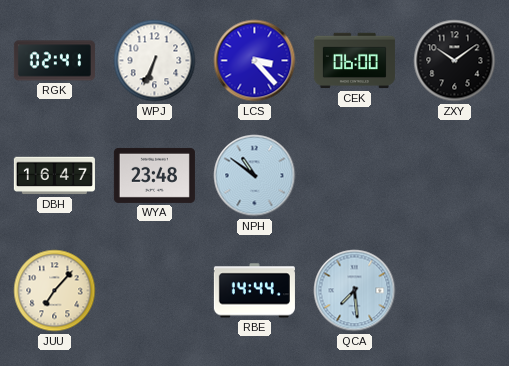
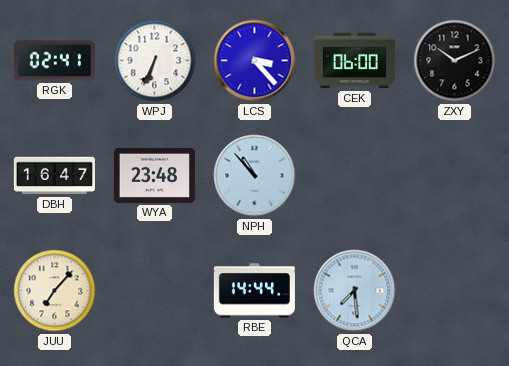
ZXY: 10:09 -> 10:11 (455, 61)
NPH: 10:51 -> 10:53 (255, 176)
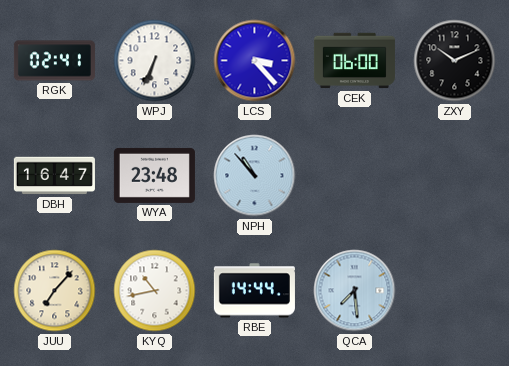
KYQ: none -> 10:43 (155, 291)
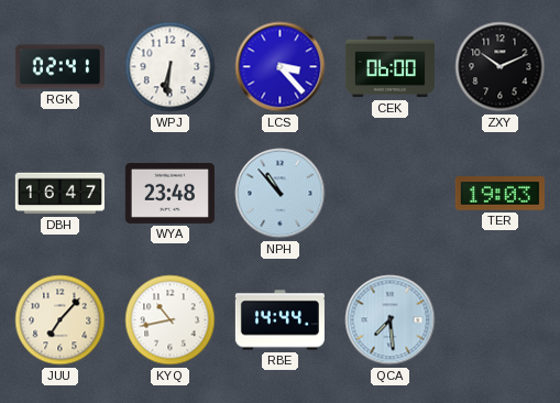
WPJ: 6:34 -> 6:31 (171, 67)
TER: none -> 19:03 (499, 194)
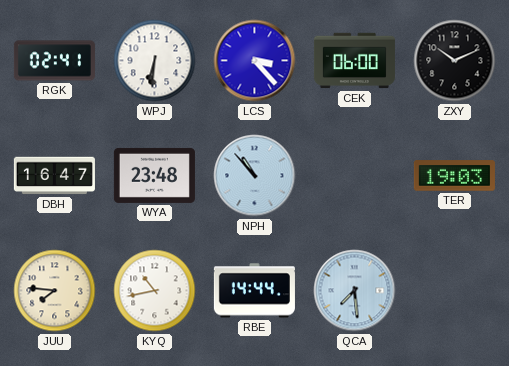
JUU: 7:07 -> 7:46 (55, 291)
